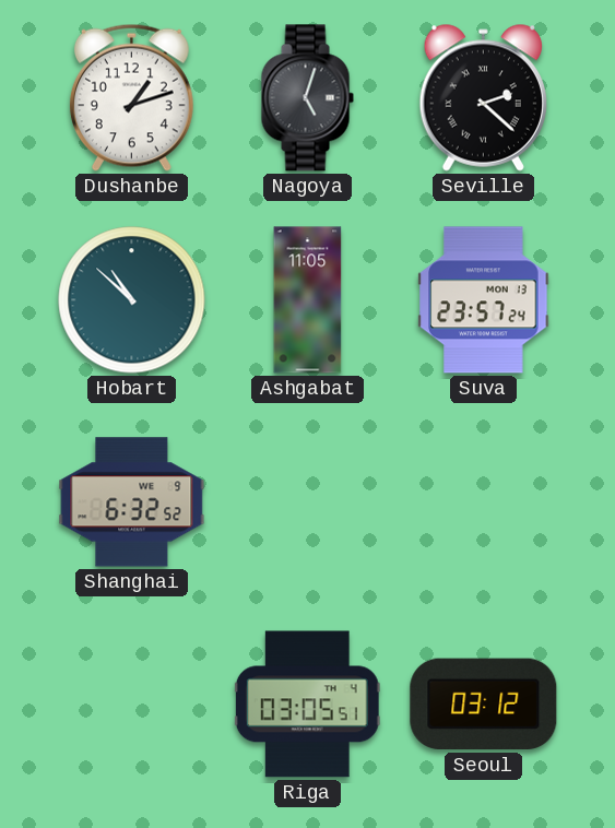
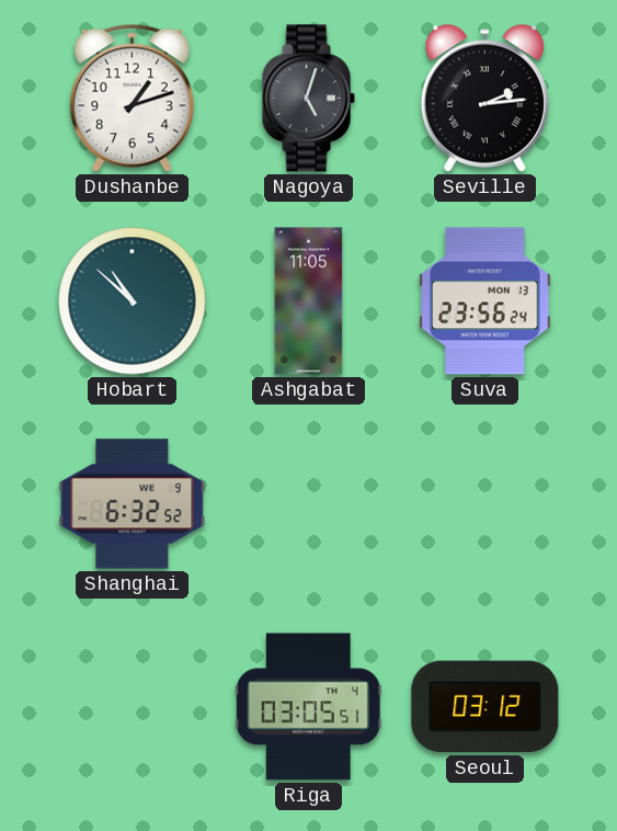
Seville: 2:22 -> 2:14 (484, 98)
Suva: 23:57 -> 23:56 (485, 301)
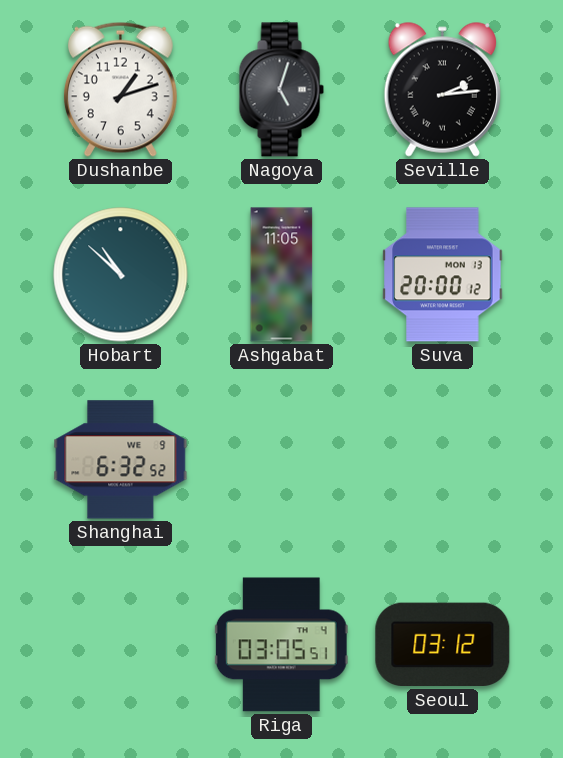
Suva: 23:56 -> 20:00 (443, 275)
